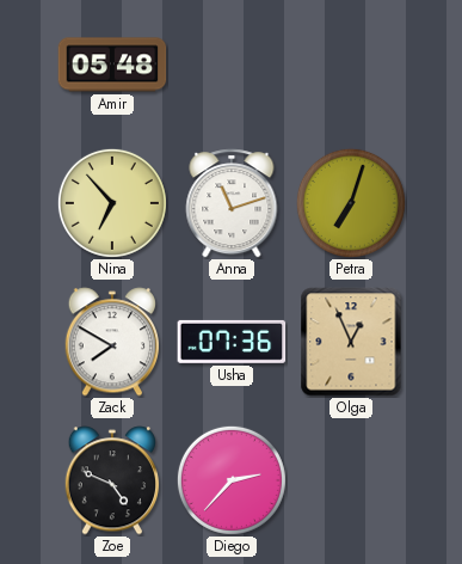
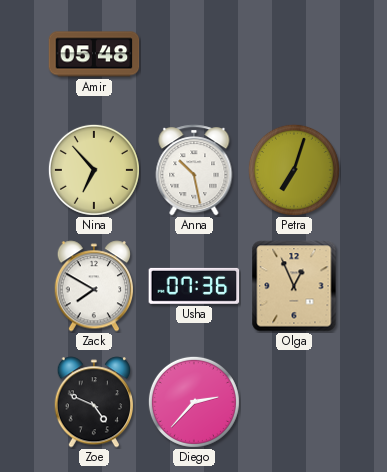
Anna: 11:12 -> 10:28 (194, 170)
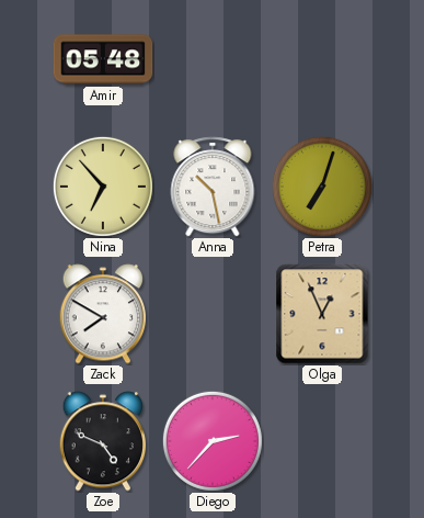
Usha: 07:36 -> none (194, 286)
